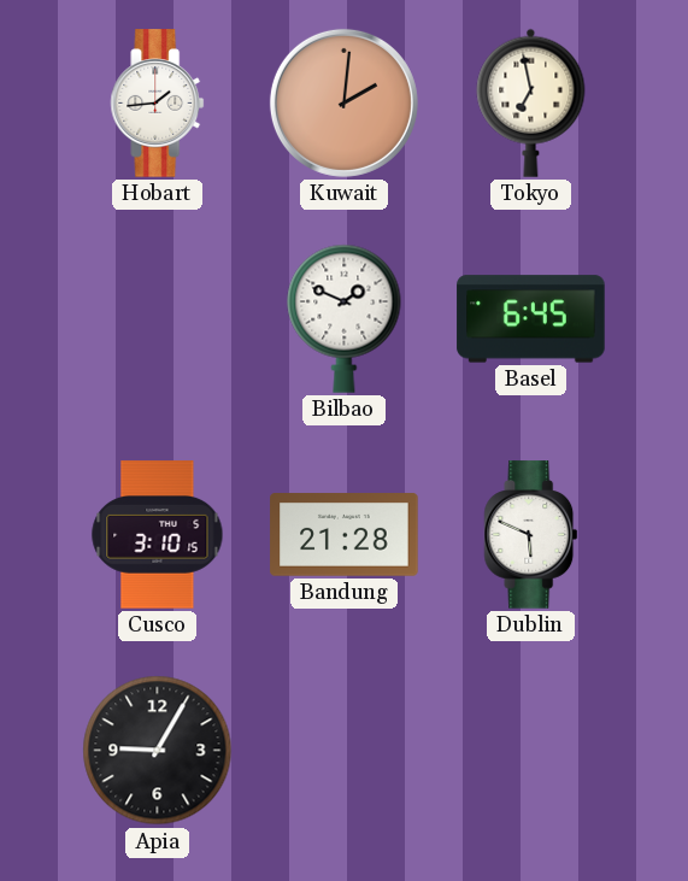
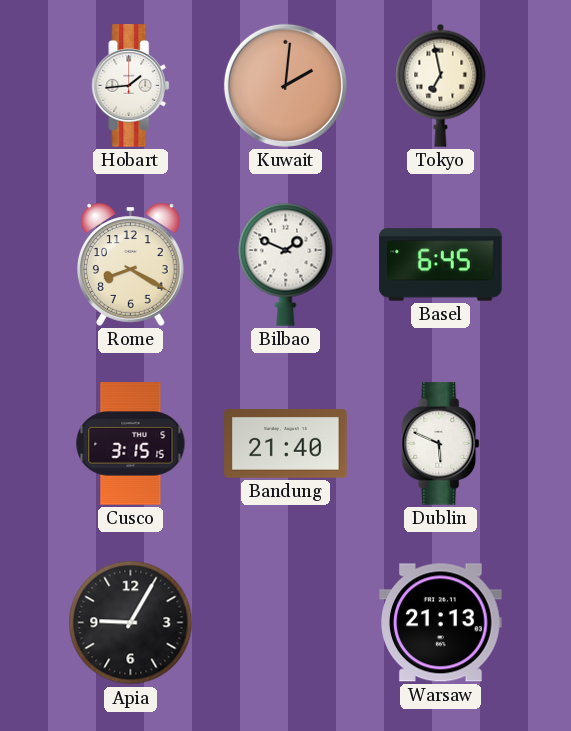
Rome: none -> 8:20 (131, 264)
Cusco: 3:10 -> 3:15 (131, 444)
Bandung: 21:28 -> 21:40 (286, 444)
Warsaw: none -> 21:13 (441, 623)
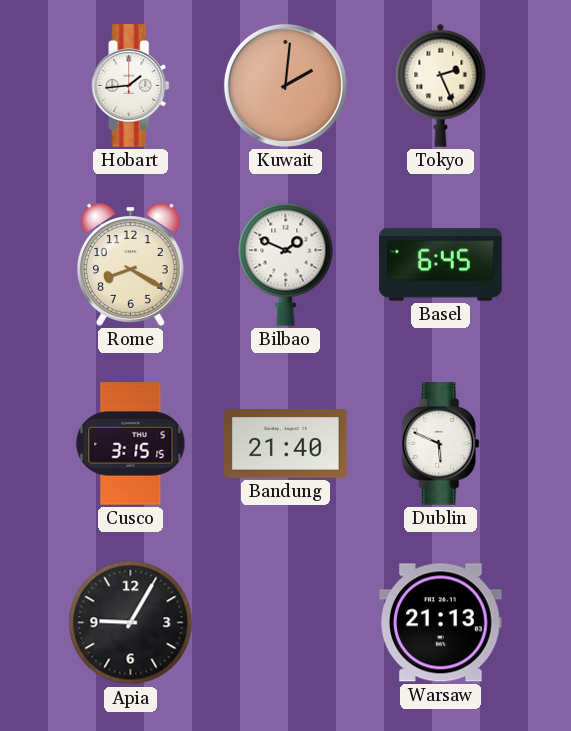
Tokyo: 6:58 -> 2:26 (441, 85)
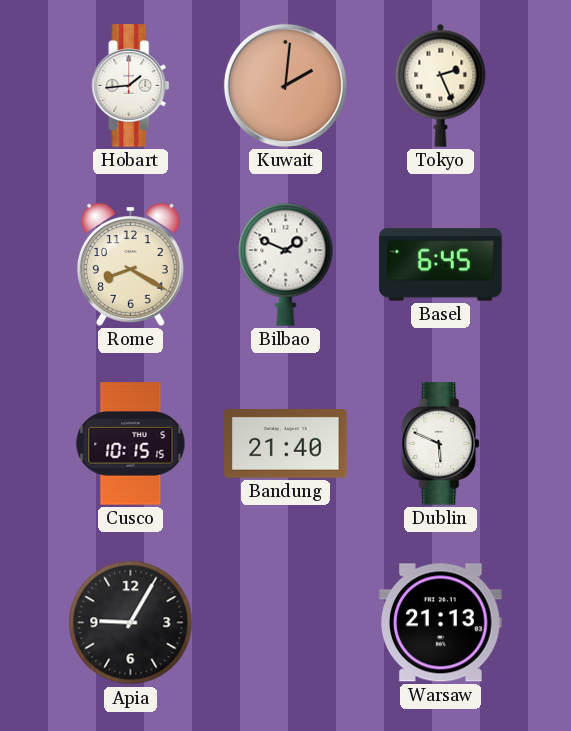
Cusco: 3:15 -> 10:15 (131, 444)
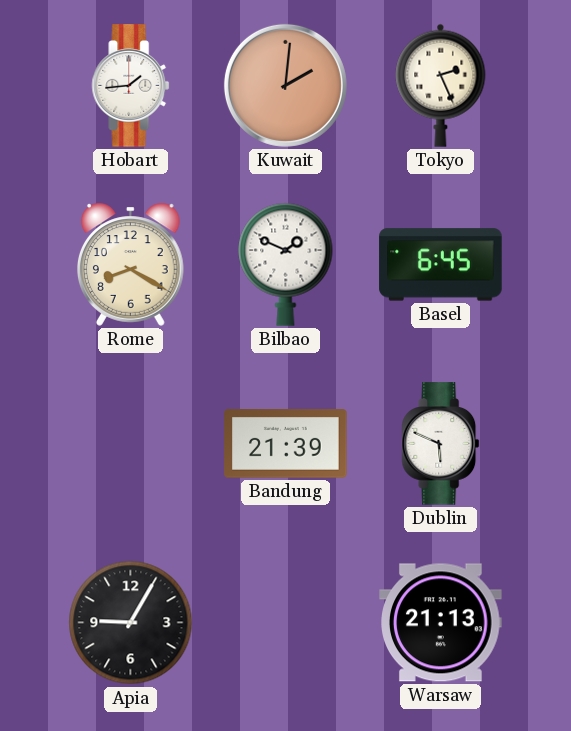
Cusco: 10:15 -> none (131, 444)
Bandung: 21:40 -> 21:39 (286, 444)
